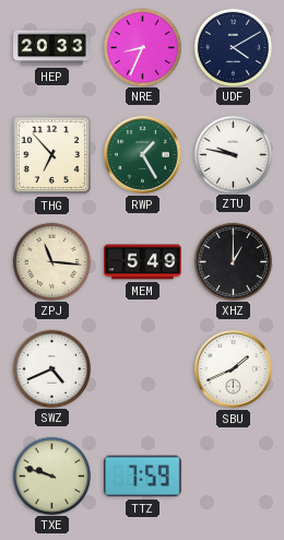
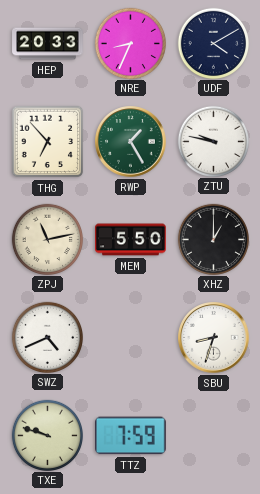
ZPJ: 11:16 -> 11:13 (47, 239)
MEM: 5:49 -> 5:50 (131, 240)
SBU: 1:41 -> 8:33 (214, 338)
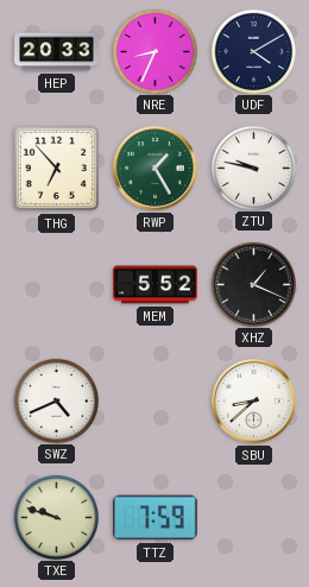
ZPJ: 11:13 -> none (47, 239)
MEM: 5:50 -> 5:52 (156, 285)
XHZ: 1:00 -> 1:19 (253, 284)
SBU: 8:33 -> 8:38 (254, 402)
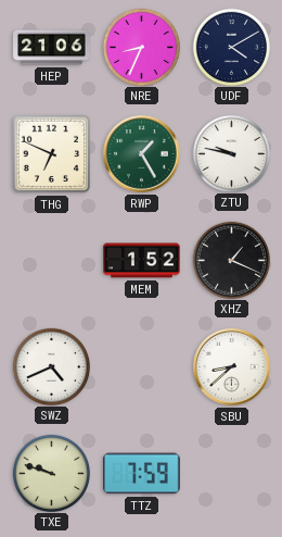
HEP: 20:33 -> 21:06 (52, 48)
THG: 6:53 -> 6:49 (52, 154)
MEM: 5:52 -> 1:52 (142, 261)
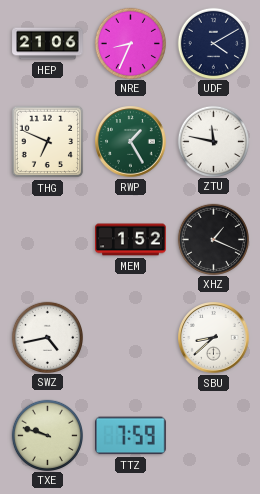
ZTU: 9:47 -> 11:47 (213, 141)
SWZ: 4:41 -> 4:43 (47, 337)
